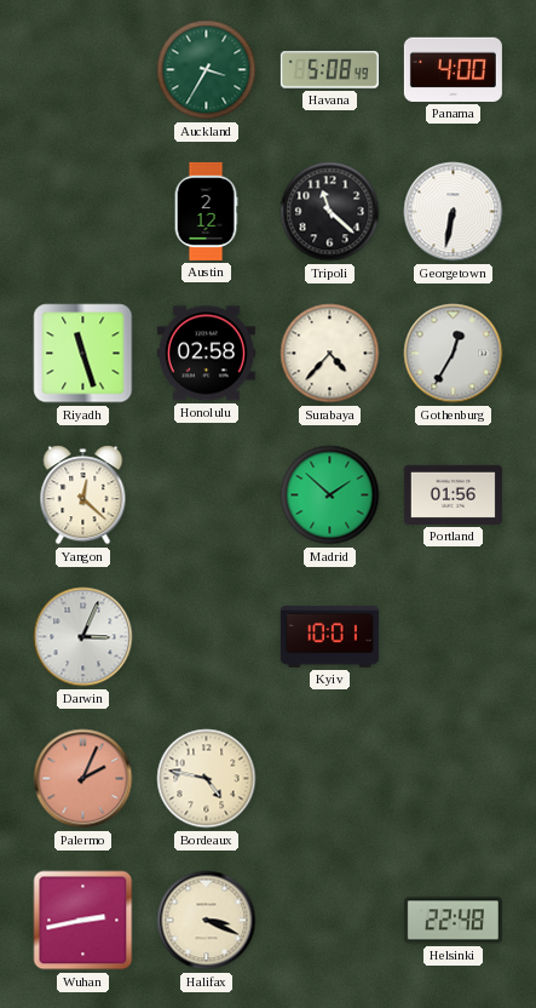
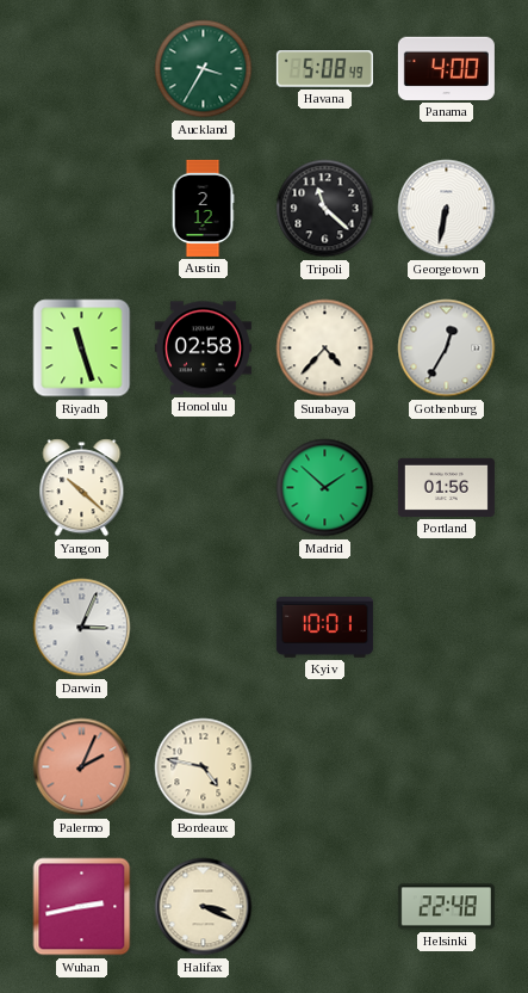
Yangon: 12:22 -> 10:22 (82, 488)
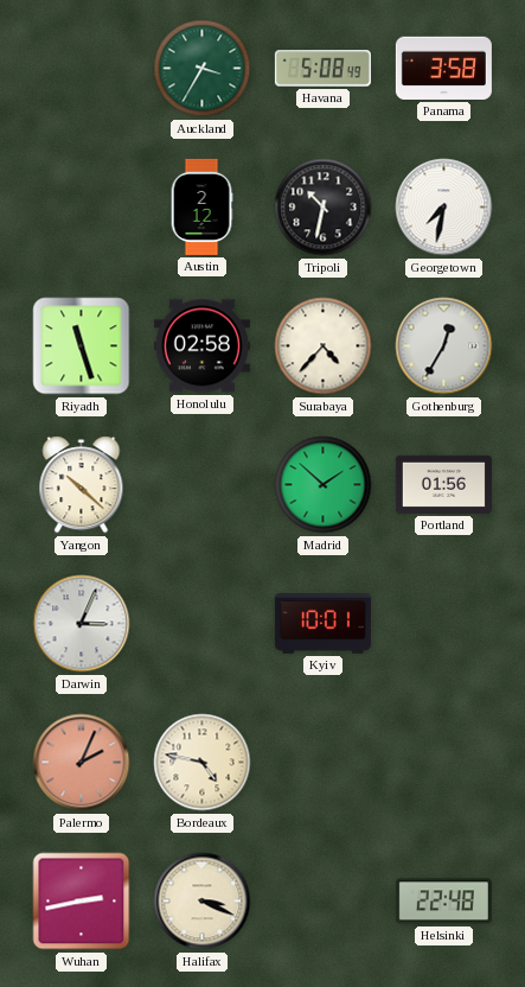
Panama: 4:00 -> 3:58 (443, 68)
Tripoli: 11:22 -> 10:32 (324, 208)
Georgetown: 6:32 -> 7:32 (444, 208)
